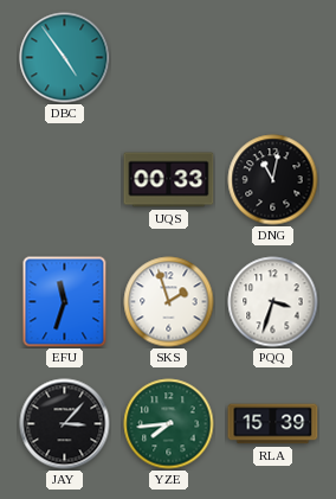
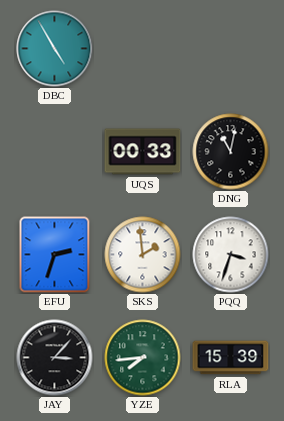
DBC: 4:54 -> 4:55 (55, 49)
EFU: 11:33 -> 2:33 (55, 255)
SKS: 1:57 -> 1:59 (143, 255)
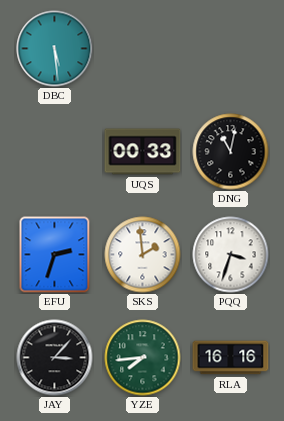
DBC: 4:55 -> 5:29 (55, 49)
RLA: 15:39 -> 16:16 (231, 358)
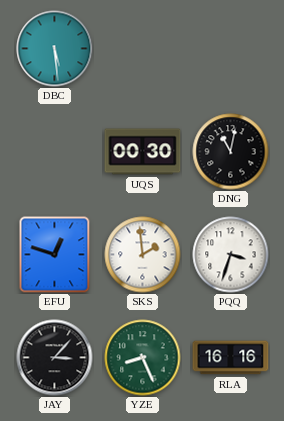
UQS: 00:33 -> 00:30 (143, 152)
EFU: 2:33 -> 12:48 (55, 255)
YZE: 7:44 -> 8:26 (143, 358)
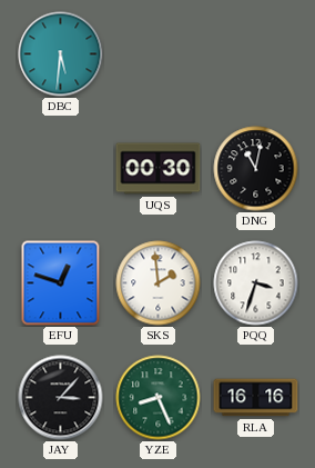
DBC: 5:29 -> 5:31 (61, 54)
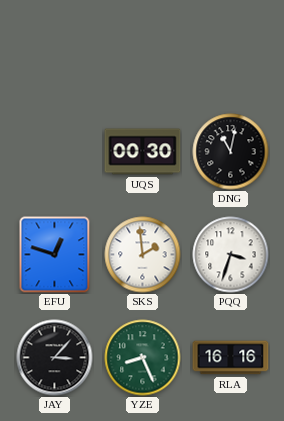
DBC: 5:31 -> none (61, 54)
